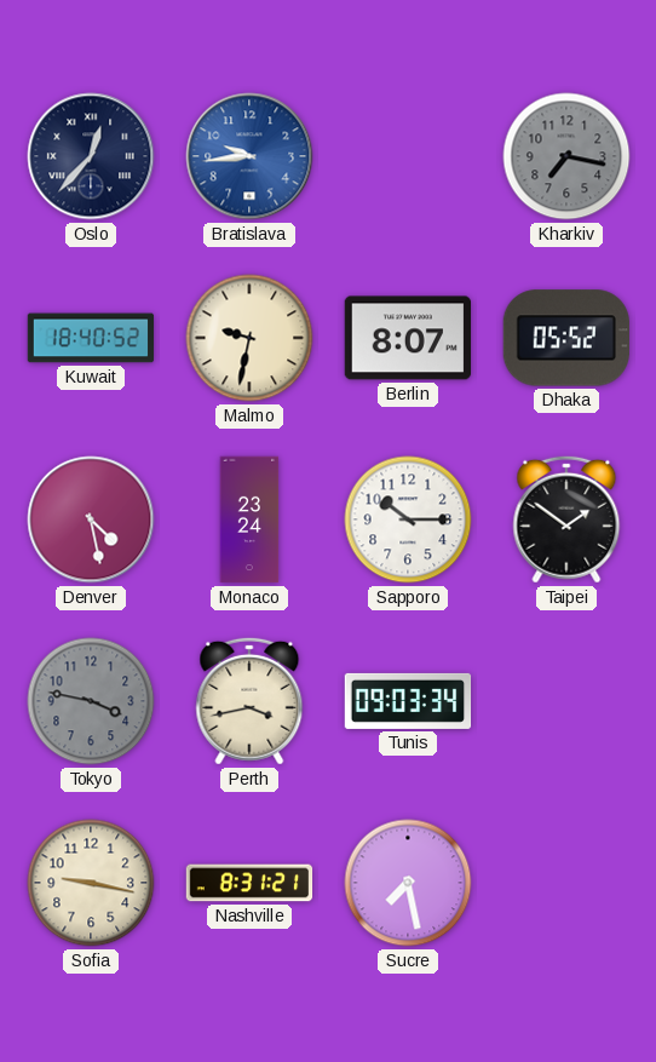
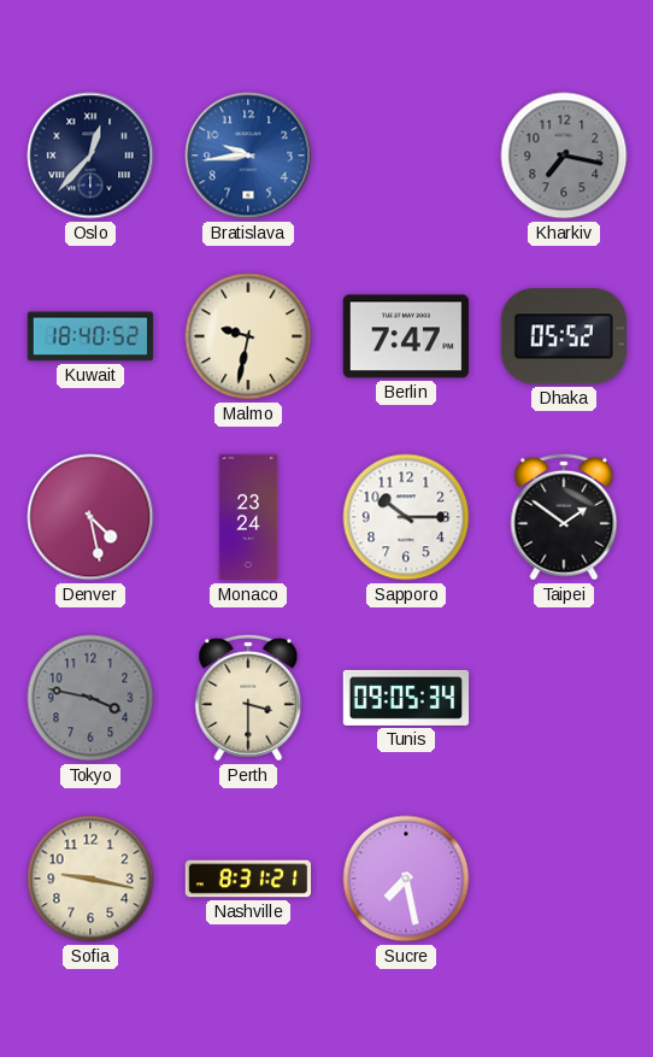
Berlin: 8:07 -> 7:47 (405, 336)
Perth: 3:43 -> 3:30 (248, 698)
Tunis: 09:03 -> 09:05 (406, 698)
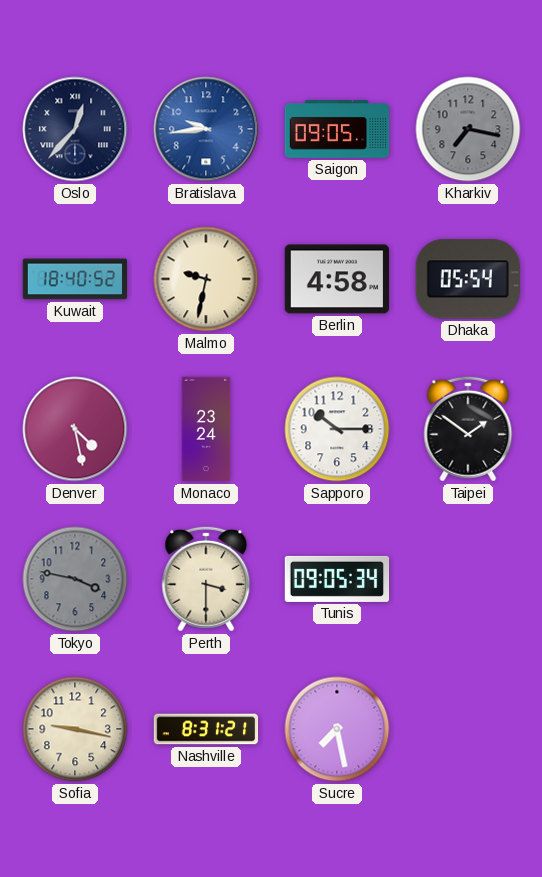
Saigon: none -> 09:05 (337, 129)
Berlin: 7:47 -> 4:58 (336, 279)
Dhaka: 05:52 -> 05:54 (468, 279)
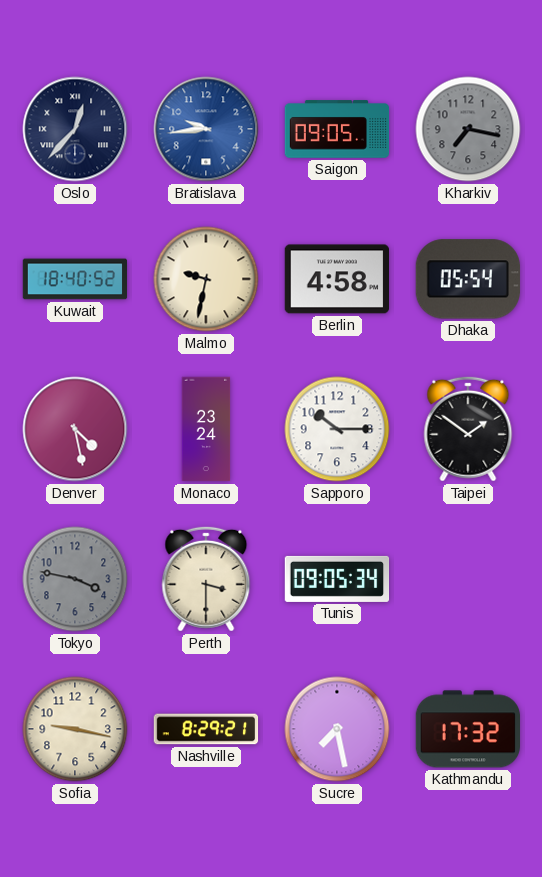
Nashville: 8:31 -> 8:29 (206, 729)
Kathmandu: none -> 17:32 (467, 729)
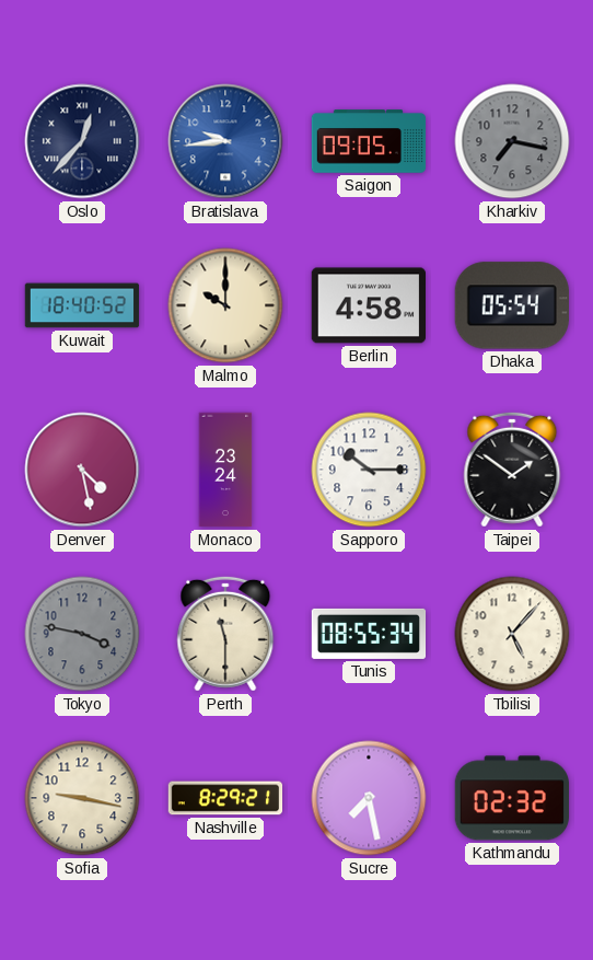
Malmo: 9:32 -> 10:00 (225, 305)
Perth: 3:30 -> 11:30 (225, 634)
Tunis: 09:05 -> 08:55 (369, 634)
Tbilisi: none -> 5:07 (512, 634)
Kathmandu: 17:32 -> 02:32 (511, 798)
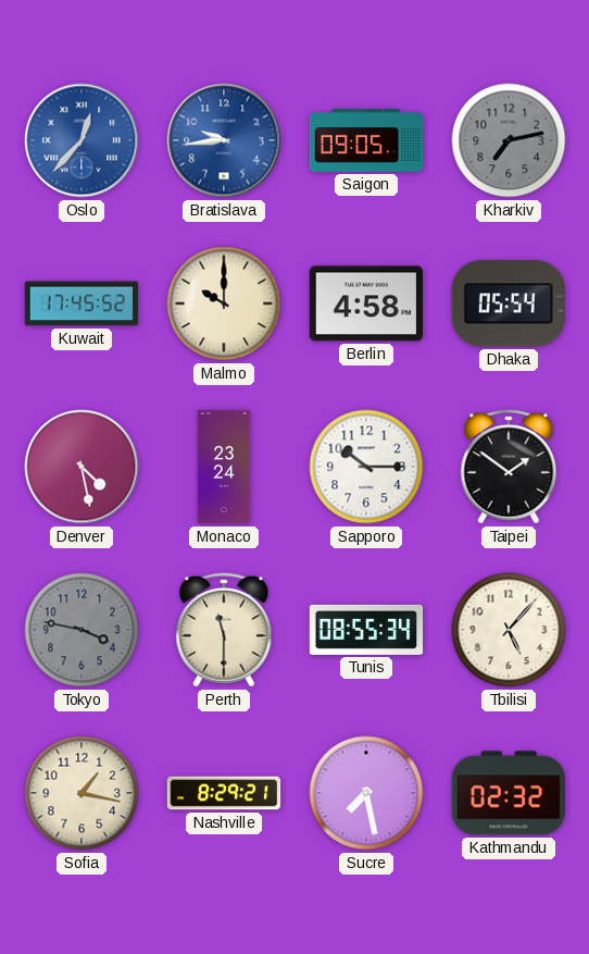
Oslo dial: navy -> blue (82, 140)
Kharkiv: 7:17 -> 7:13 (509, 140)
Kuwait: 18:40 -> 17:45 (82, 303)
Sofia: 9:17 -> 1:17 (82, 793)
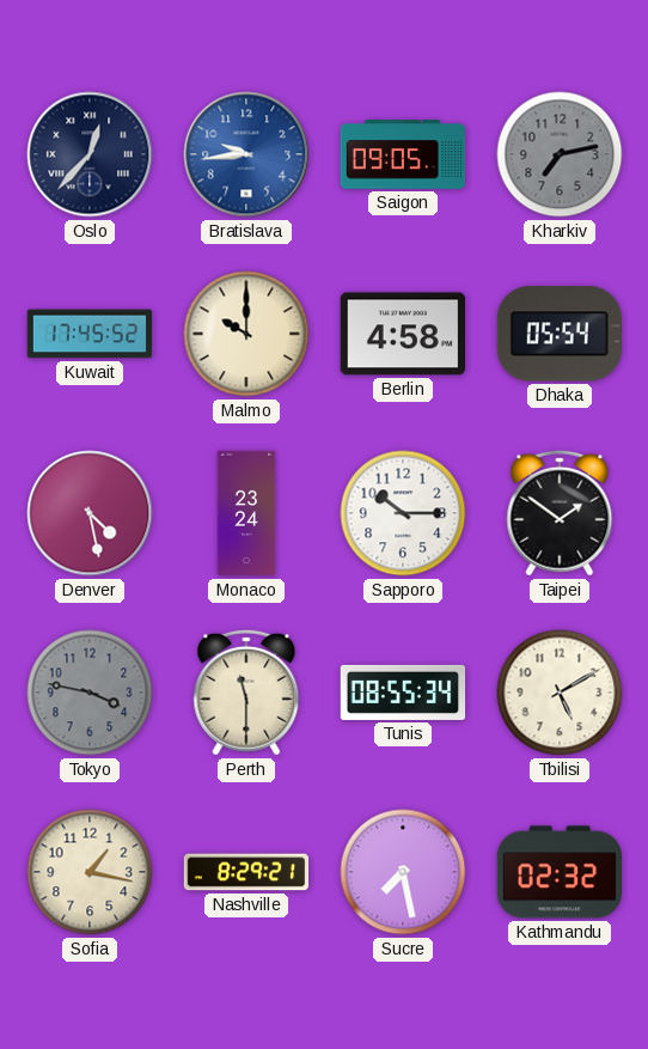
Oslo dial: blue -> navy (90, 154)
Tbilisi: 5:07 -> 5:10 (560, 693)
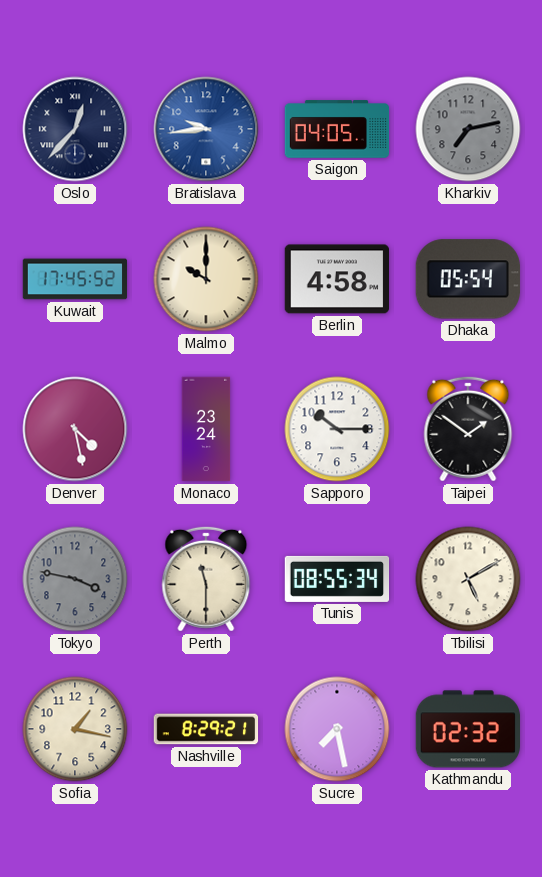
Saigon: 09:05 -> 04:05 (337, 129)
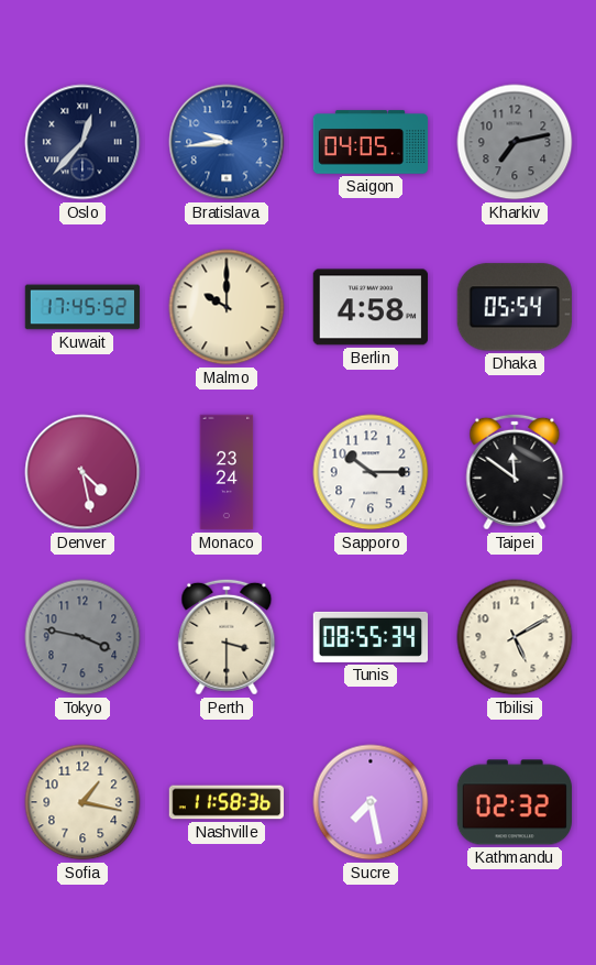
Taipei: 1:51 -> 11:51 (515, 472)
Perth: 11:30 -> 3:30 (227, 637)
Nashville: 8:29 -> 11:58 (227, 802)
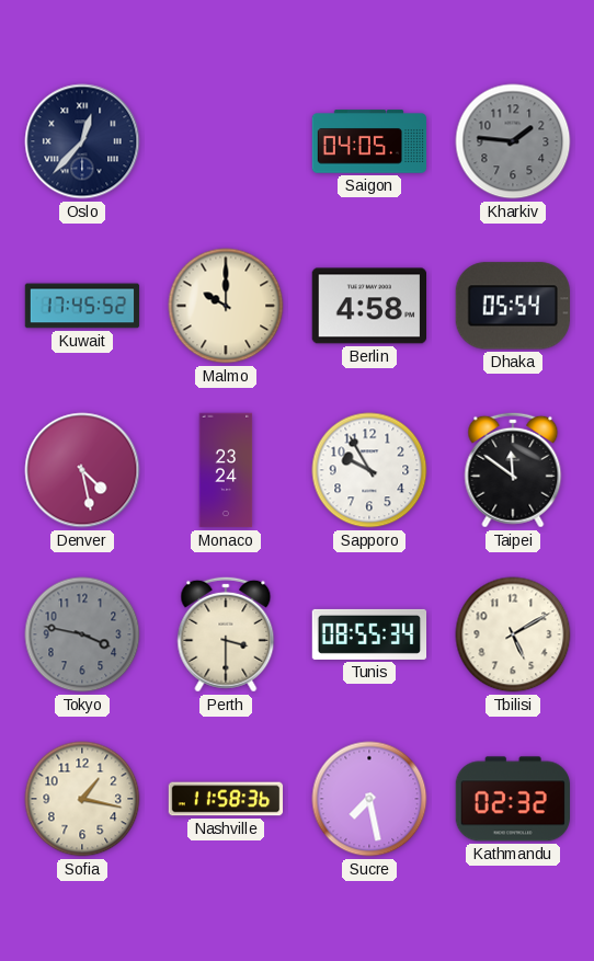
Bratislava: 9:44 -> none (227, 142)
Kharkiv: 7:13 -> 1:46 (513, 141)
Sapporo: 10:15 -> 9:55 (369, 470)
